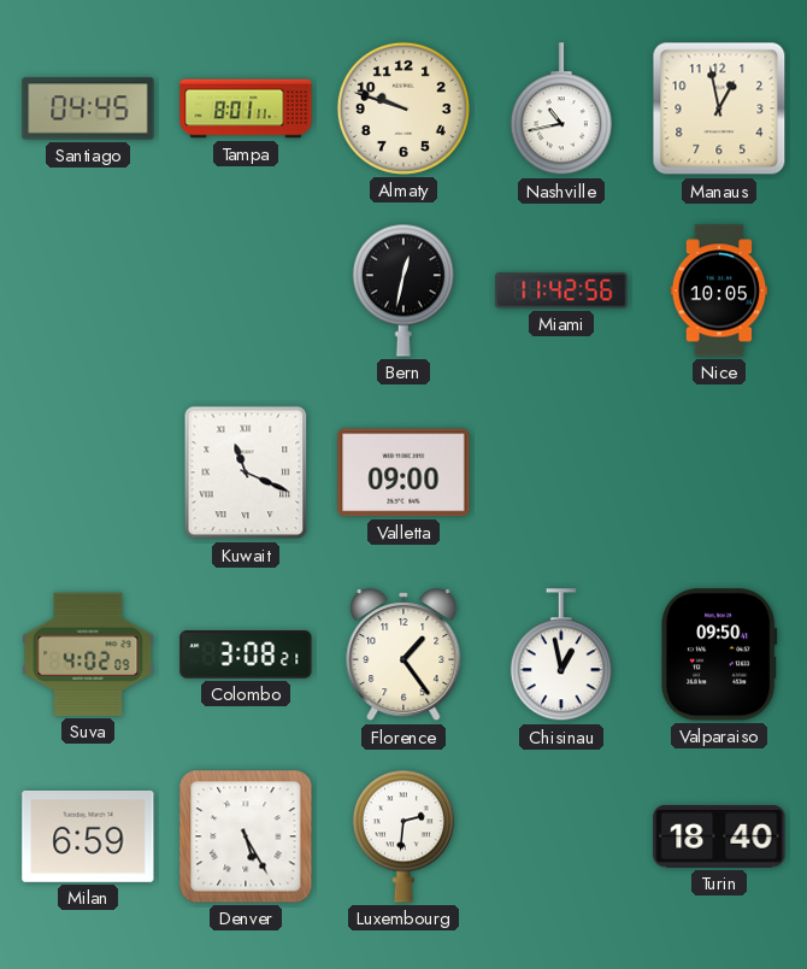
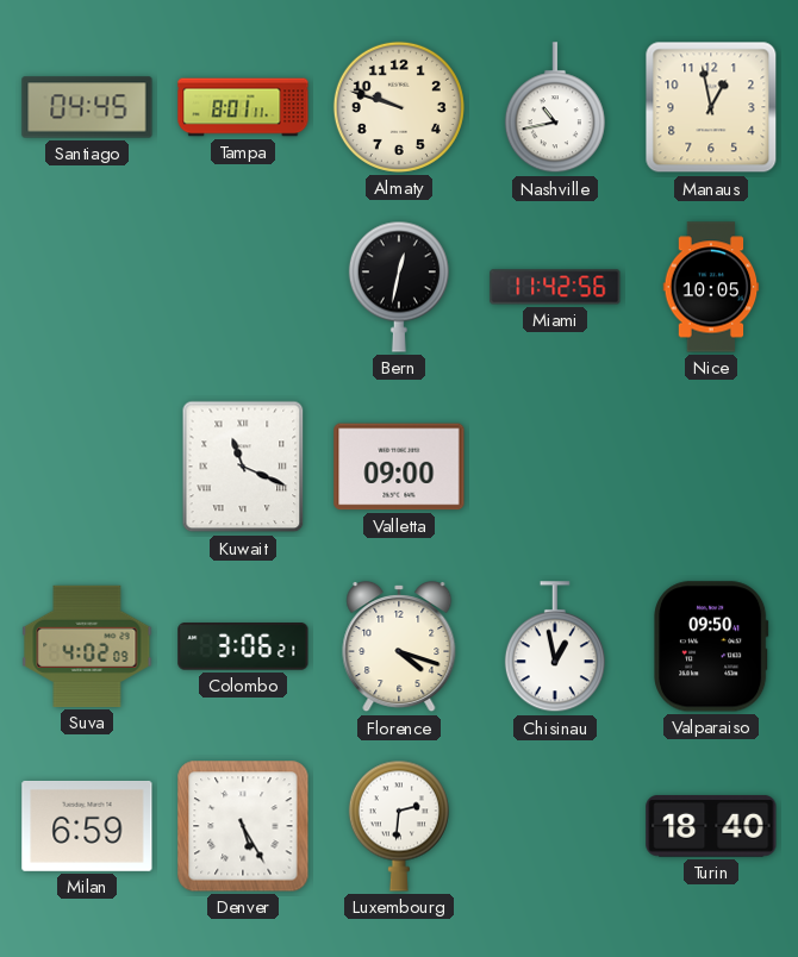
Colombo: 3:08 -> 3:06 (243, 648)
Florence: 1:24 -> 4:18 (399, 648)
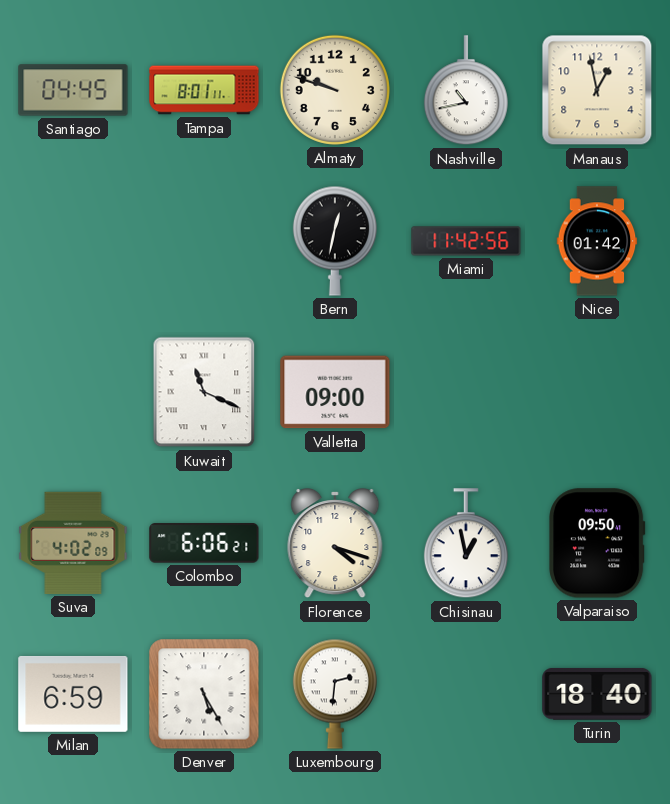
Nice: 10:05 -> 01:42 (597, 241)
Colombo: 3:06 -> 6:06 (204, 544)
